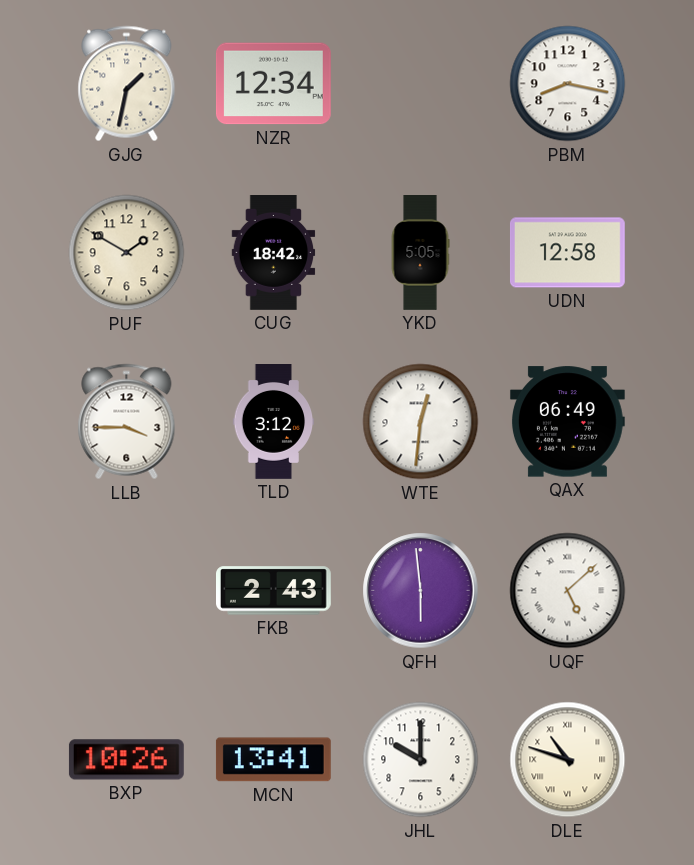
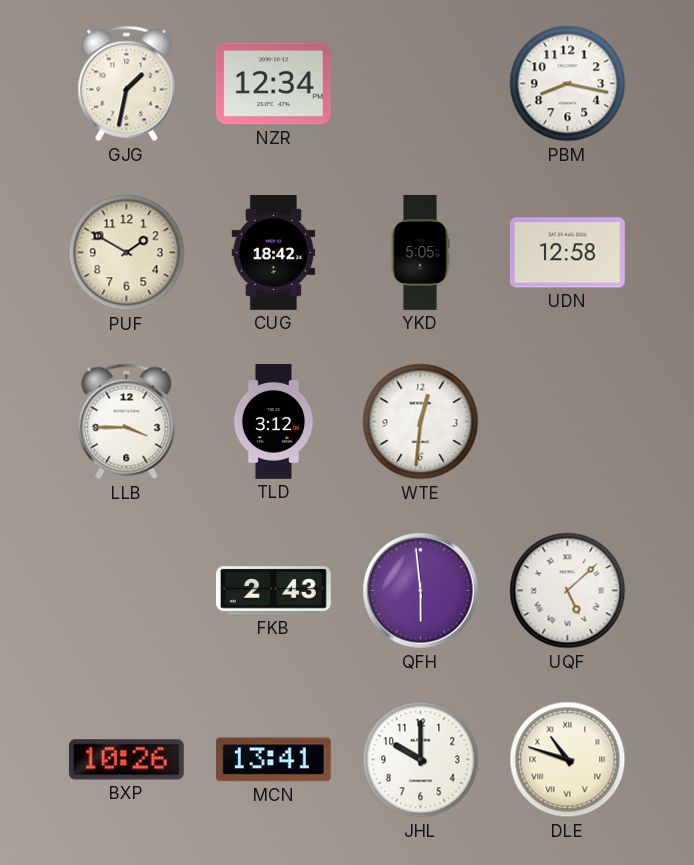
QAX: 06:49 -> none (567, 422)
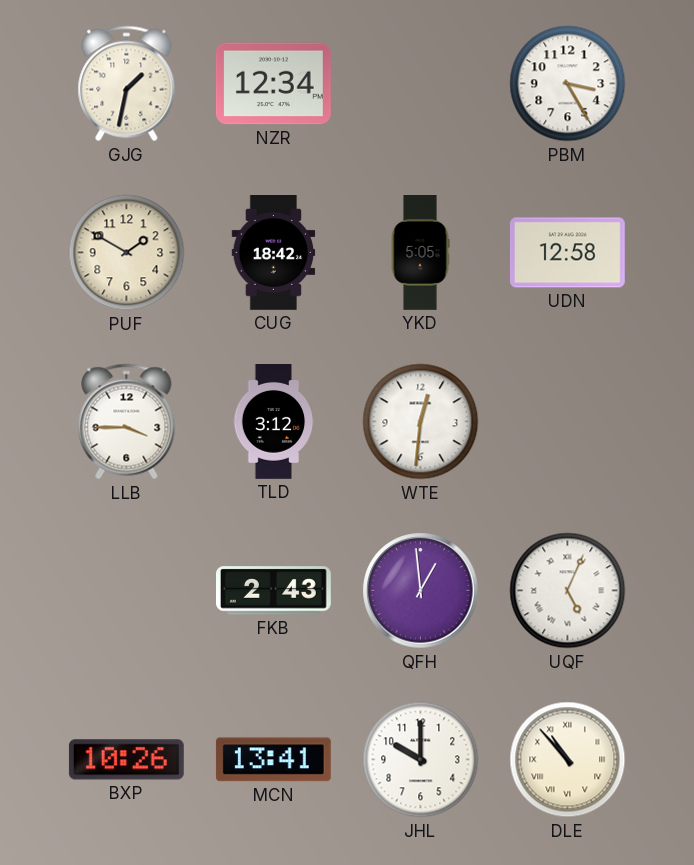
PBM: 8:17 -> 3:25 (568, 84)
QFH: 5:59 -> 12:59 (421, 591)
UQF: 5:08 -> 5:04 (568, 591)
DLE: 10:48 -> 10:53 (568, 760)
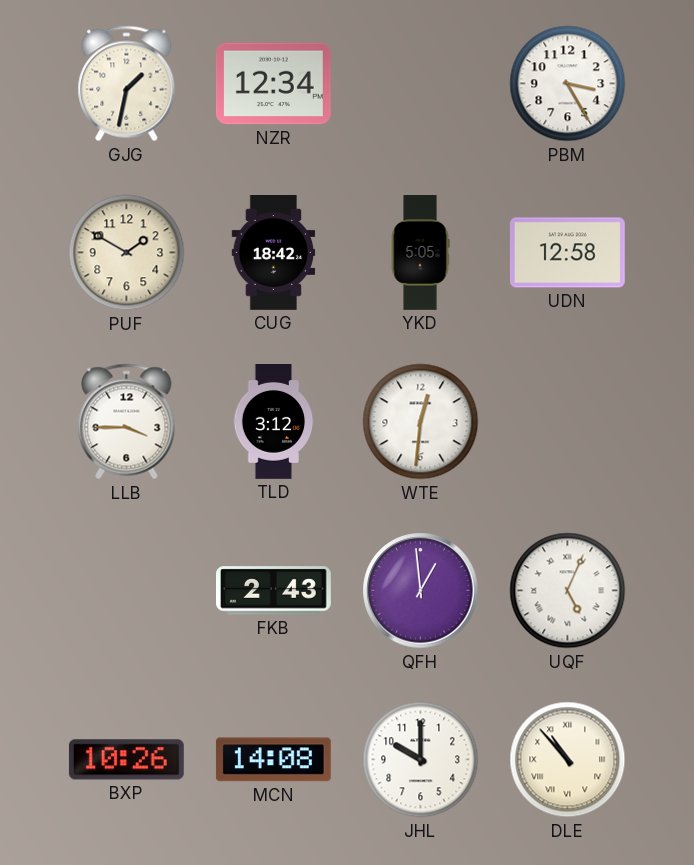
MCN: 13:41 -> 14:08 (273, 760)
